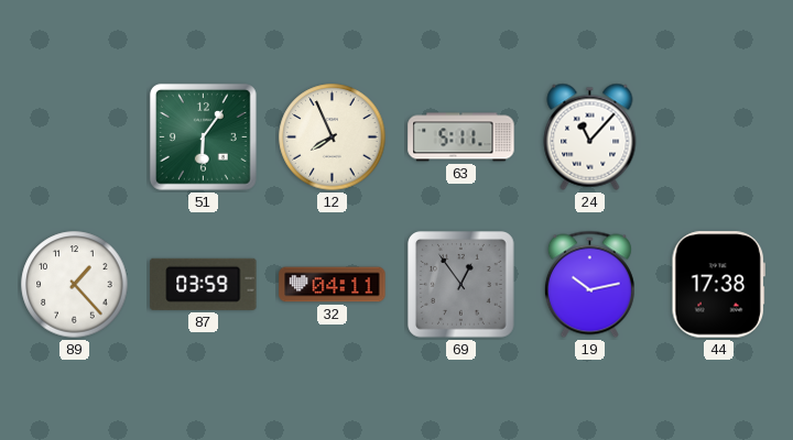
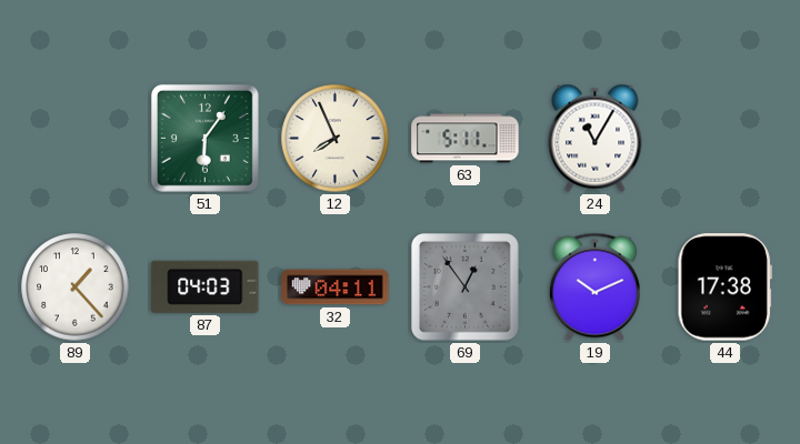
24: 11:07 -> 11:05 (596, 138)
87: 03:59 -> 04:03 (206, 286)
19: 10:13 -> 10:11 (594, 287)
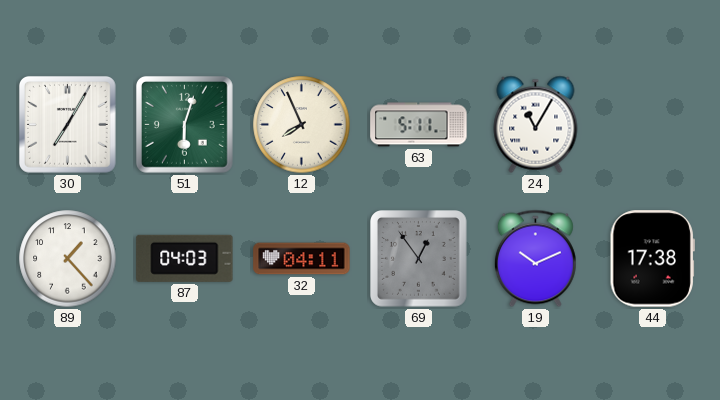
30: none -> 7:05 (68, 125)
51: 6:06 -> 6:03 (185, 125)
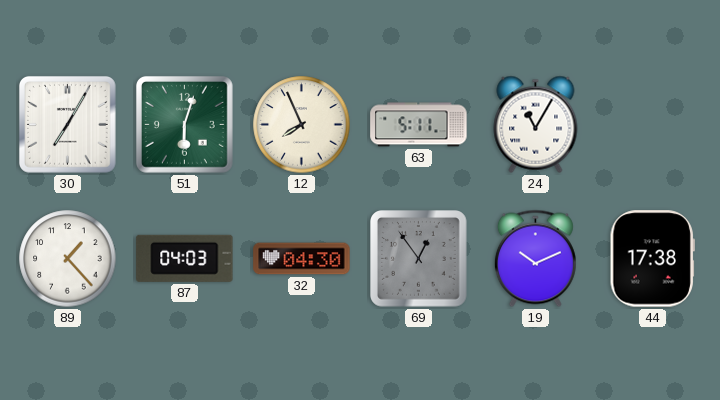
32: 04:11 -> 04:30 (302, 259)
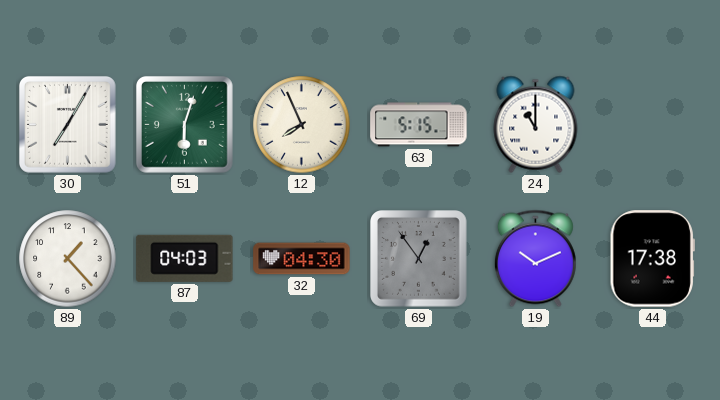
63: 5:11 -> 5:15 (419, 125)
24: 11:05 -> 11:00 (536, 124)
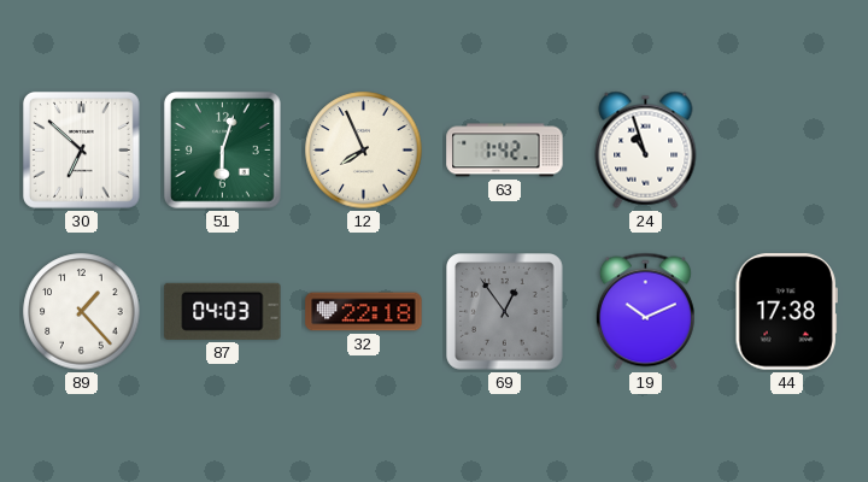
30: 7:05 -> 6:52 (82, 151)
63: 5:15 -> 1:42 (505, 151)
24: 11:00 -> 10:57 (646, 149)
32: 04:30 -> 22:18 (364, 312)
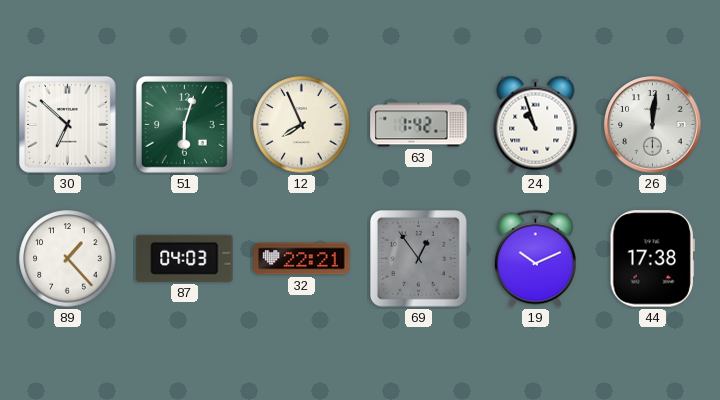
26: none -> 12:01 (653, 125)
32: 22:18 -> 22:21 (302, 259)
